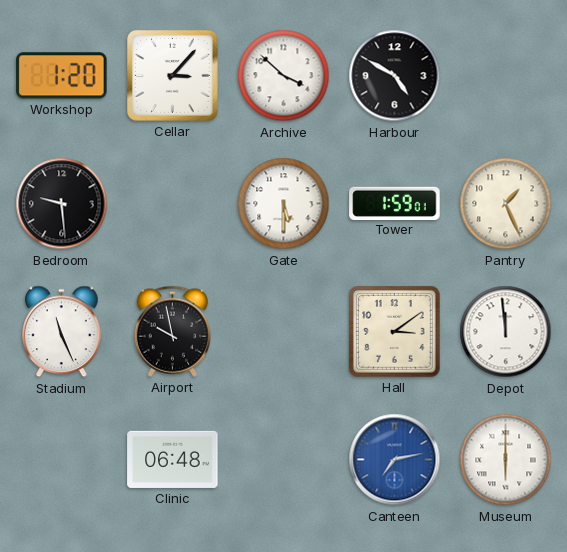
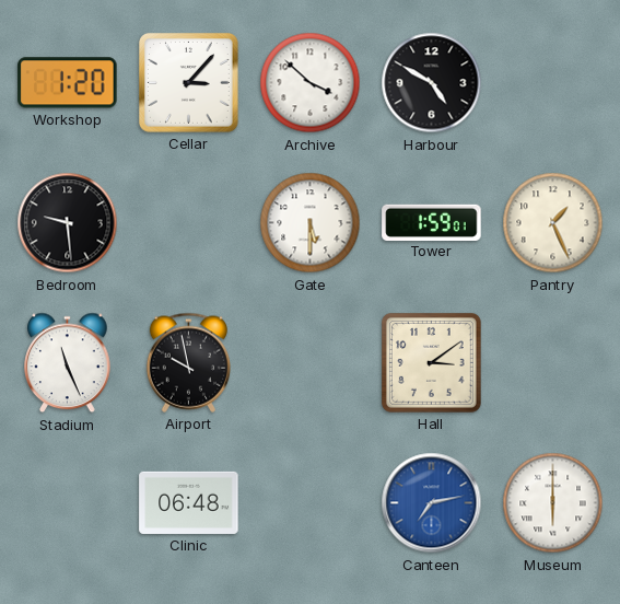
Depot: 11:59 -> none (506, 332)
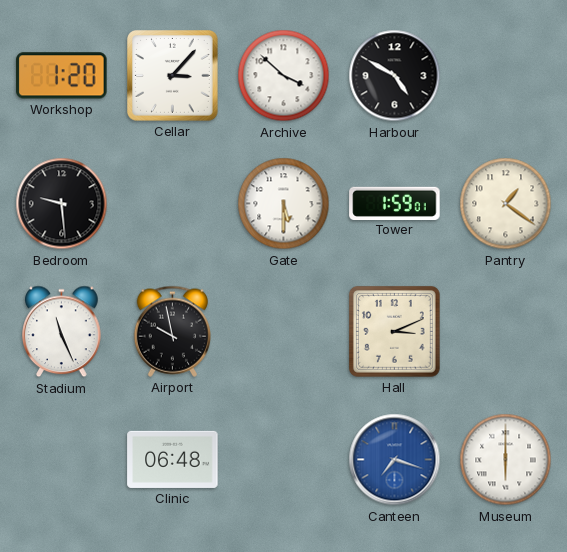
Pantry: 1:26 -> 1:21 (506, 204)
Hall: 3:09 -> 3:11 (394, 331)
Canteen: 7:13 -> 7:18 (395, 460)
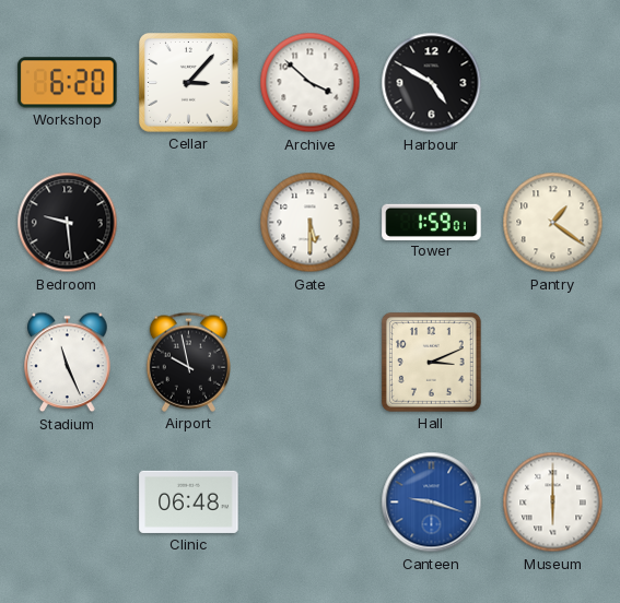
Workshop: 1:20 -> 6:20 (68, 83)
Canteen: 7:18 -> 9:18 (432, 503)
